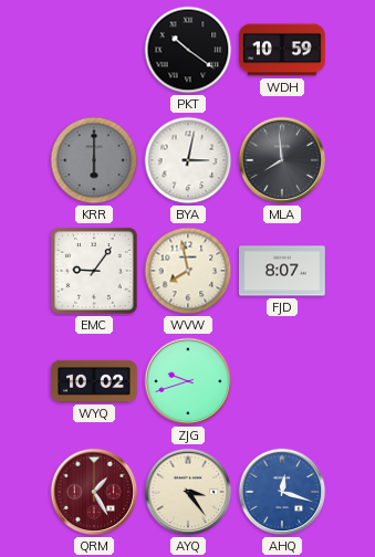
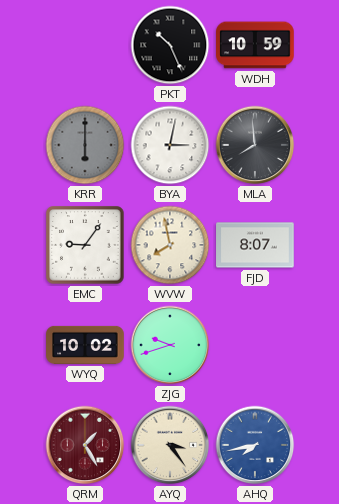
PKT: 10:21 -> 10:26 (170, 45)
AHQ: 12:18 -> 7:43 (255, 445)
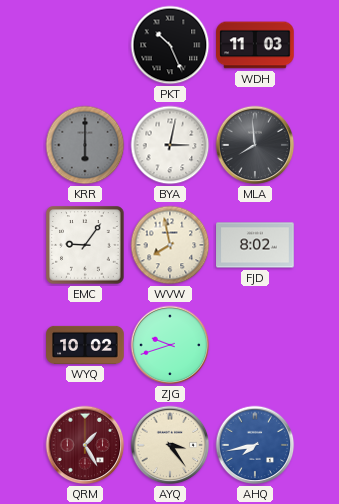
WDH: 10:59 -> 11:03 (255, 45)
FJD: 8:07 -> 8:02 (255, 245)
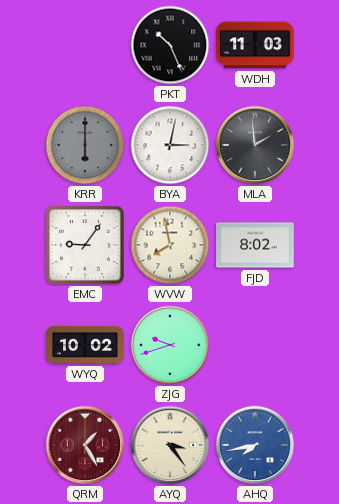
MLA: 7:59 -> 1:59 (255, 145)
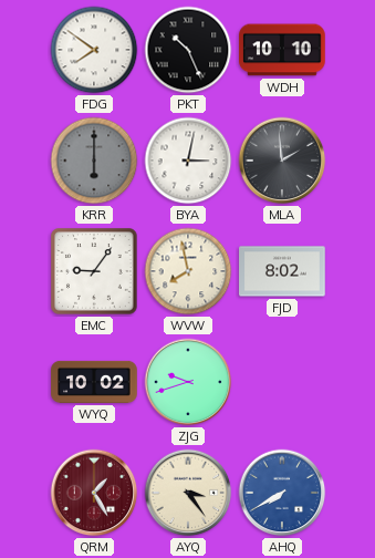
FDG: none -> 7:51 (94, 50)
WDH: 11:03 -> 10:10 (282, 50)
AHQ: 7:43 -> 7:40 (282, 493)
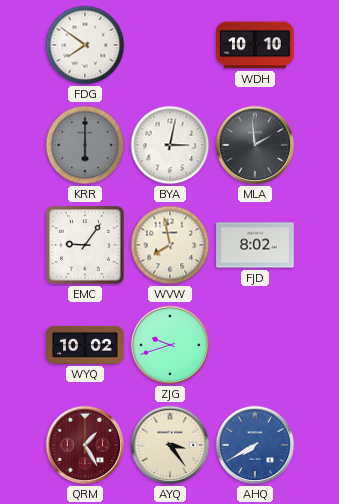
PKT: 10:26 -> none (188, 50)
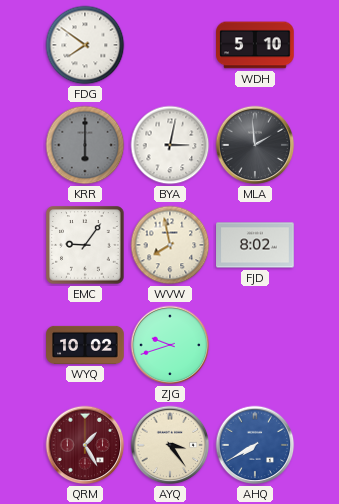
WDH: 10:10 -> 5:10 (255, 45)
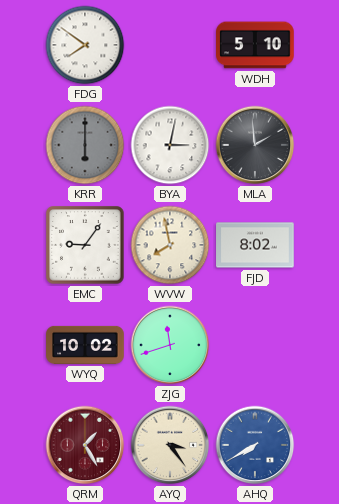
ZJG: 9:42 -> 11:42 (170, 345)
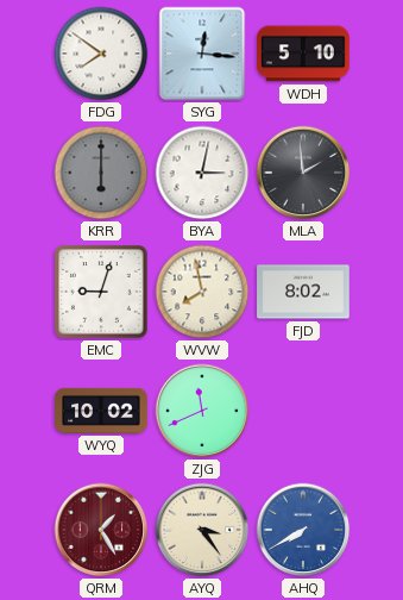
SYG: none -> 12:16 (202, 54)
EMC: 9:06 -> 9:03 (101, 292)
ZJG: 11:42 -> 11:41 (202, 411)
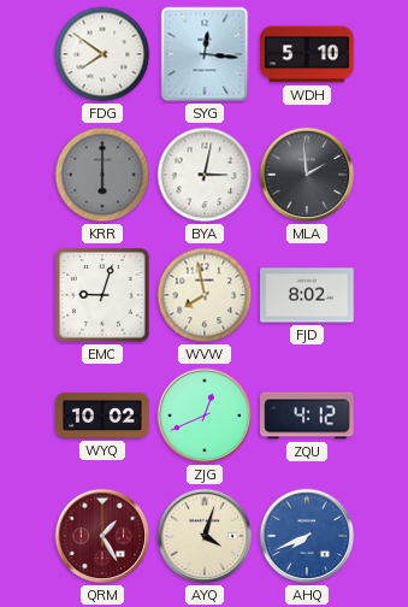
ZJG: 11:41 -> 12:41 (205, 416)
ZQU: none -> 4:12 (307, 416)
AYQ: 3:24 -> 4:03 (205, 536)
AHQ: 7:40 -> 7:41 (307, 536)
